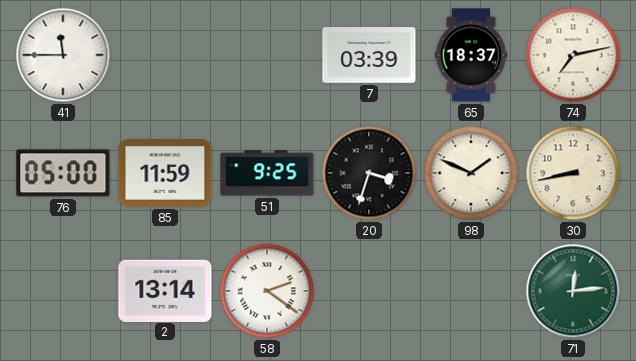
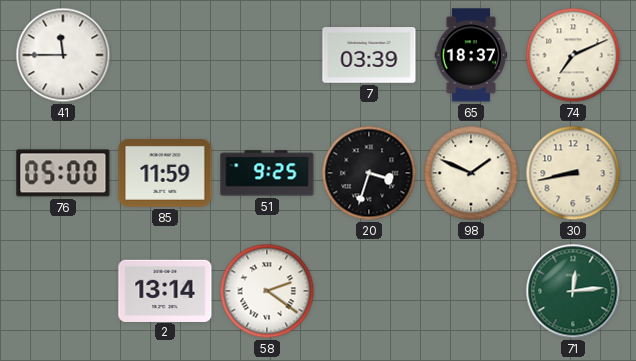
74: 7:13 -> 7:11 (573, 55)
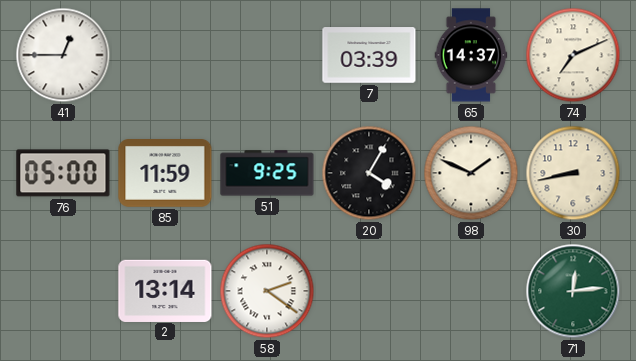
41: 11:45 -> 12:45 (63, 55)
65: 18:37 -> 14:37 (471, 55)
20: 3:33 -> 4:05 (369, 173)
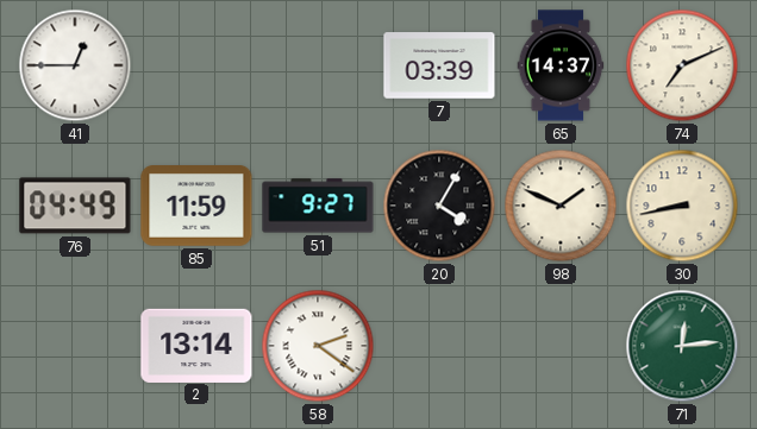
76: 05:00 -> 04:49 (75, 206)
51: 9:25 -> 9:27 (318, 206)
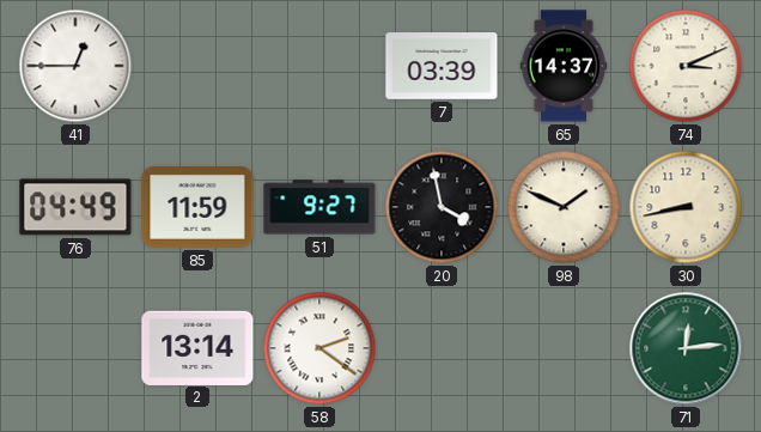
74: 7:11 -> 3:11 (686, 66)
20: 4:05 -> 3:58 (442, 207)
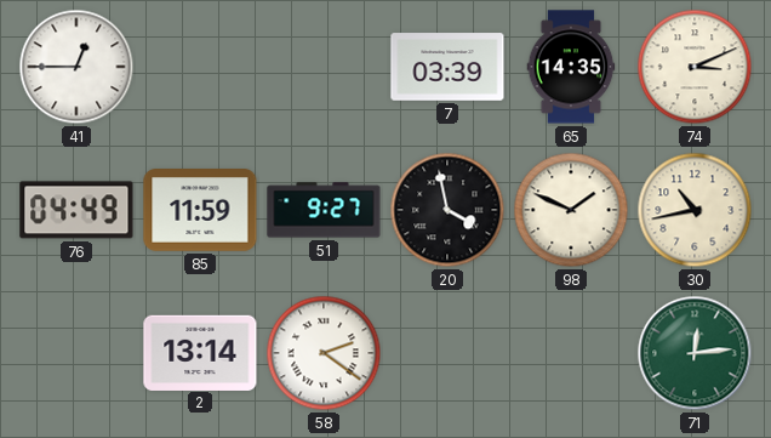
65: 14:37 -> 14:35 (571, 67)
30: 8:43 -> 10:43 (695, 210)
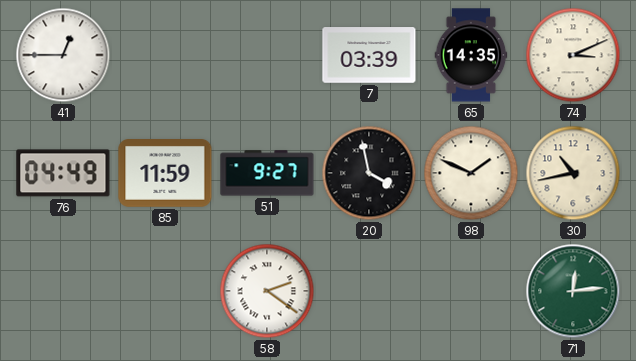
2: 13:14 -> none (200, 352)
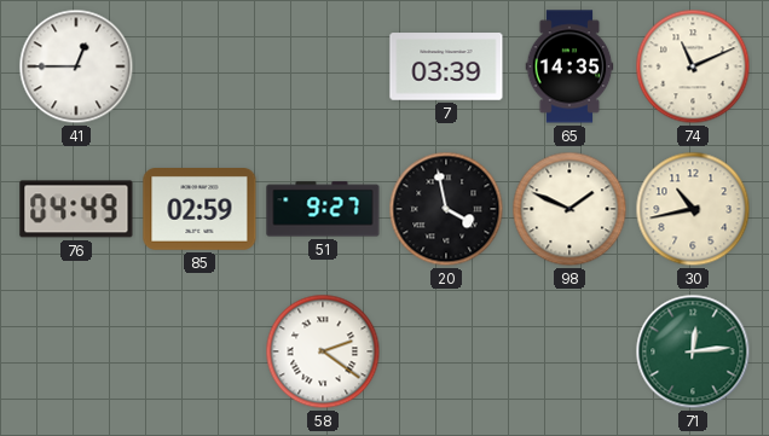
74: 3:11 -> 11:11 (693, 66)
85: 11:59 -> 02:59 (200, 210)
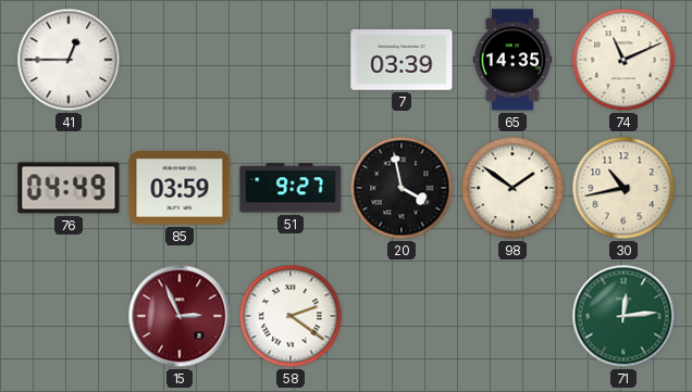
85: 02:59 -> 03:59 (180, 189)
98: 1:49 -> 1:51 (512, 188)
15: none -> 2:56 (180, 316)
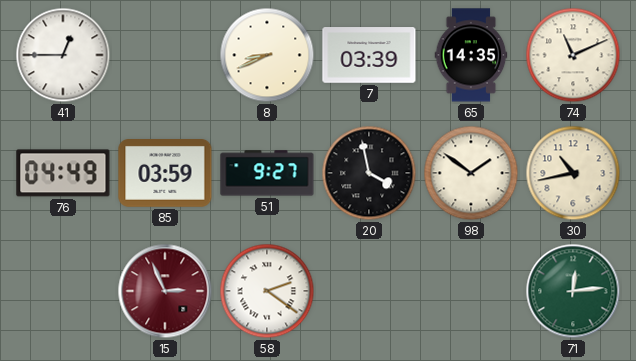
8: none -> 8:41 (267, 55)
